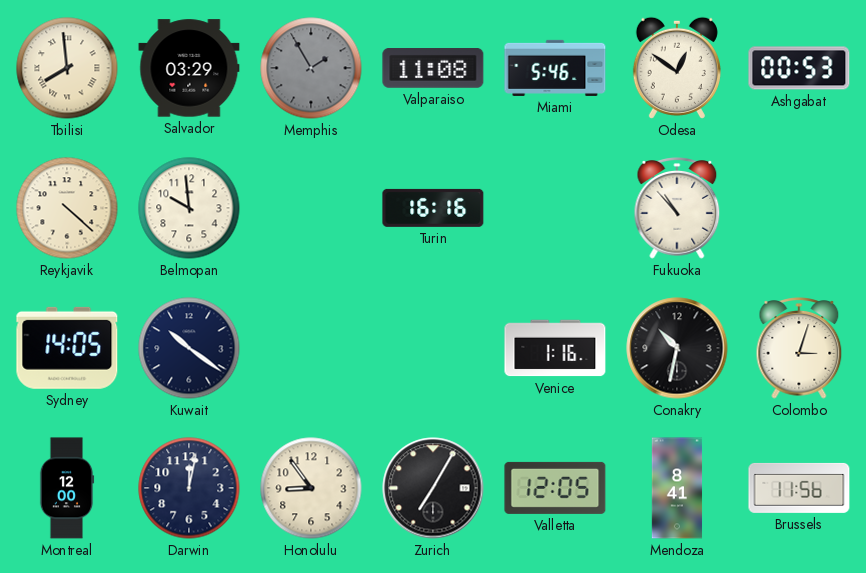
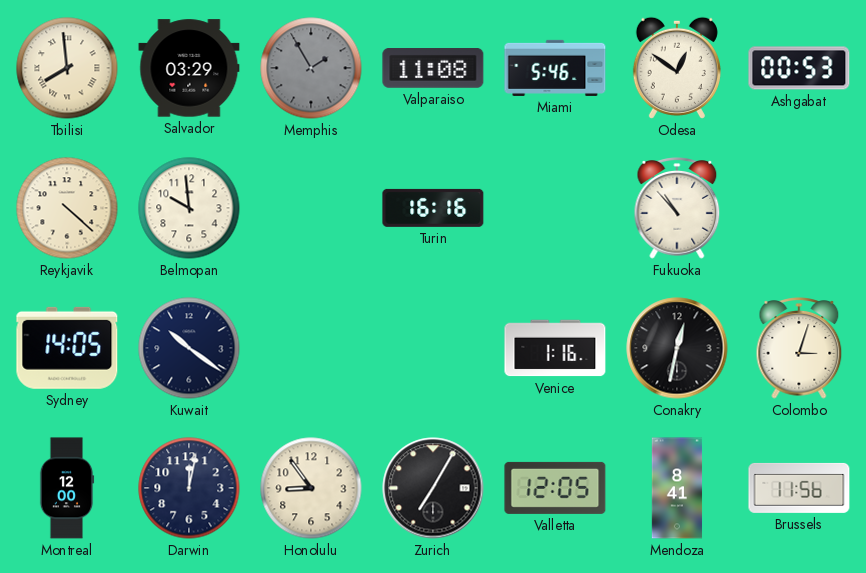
Conakry: 10:32 -> 12:32 (677, 348)
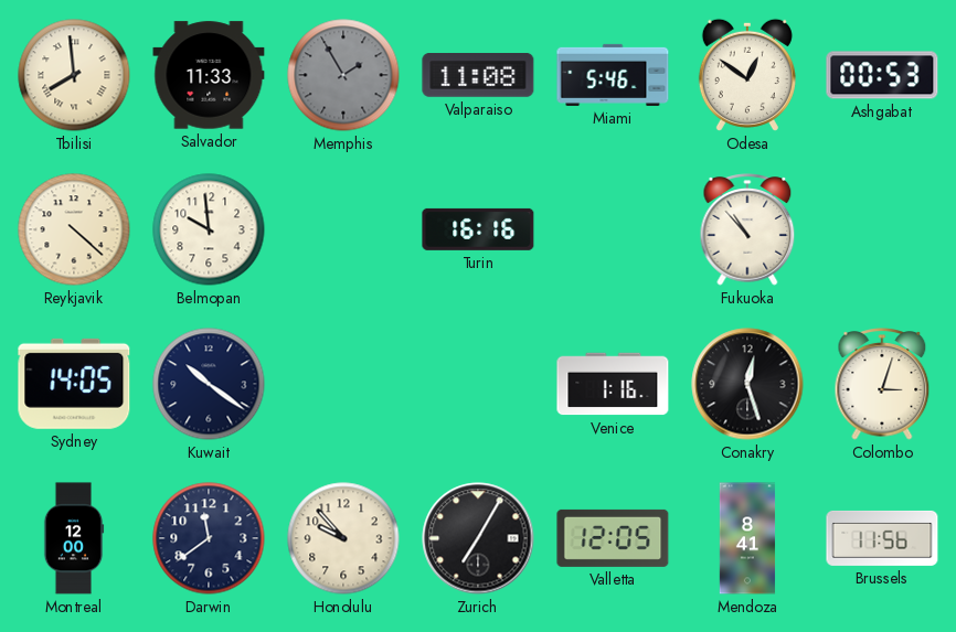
Salvador: 03:29 -> 11:33 (209, 75)
Conakry: 12:32 -> 12:27 (747, 384)
Darwin: 12:02 -> 11:39 (209, 538)
Honolulu: 8:54 -> 9:53 (343, 538)
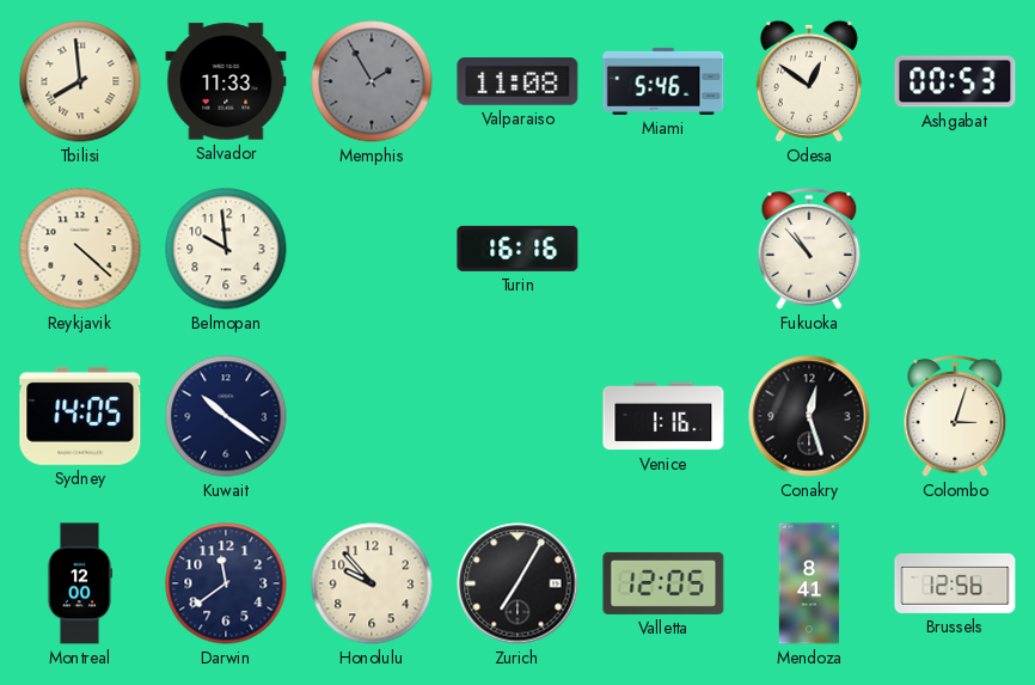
Brussels: 11:56 -> 12:56 (955, 583)
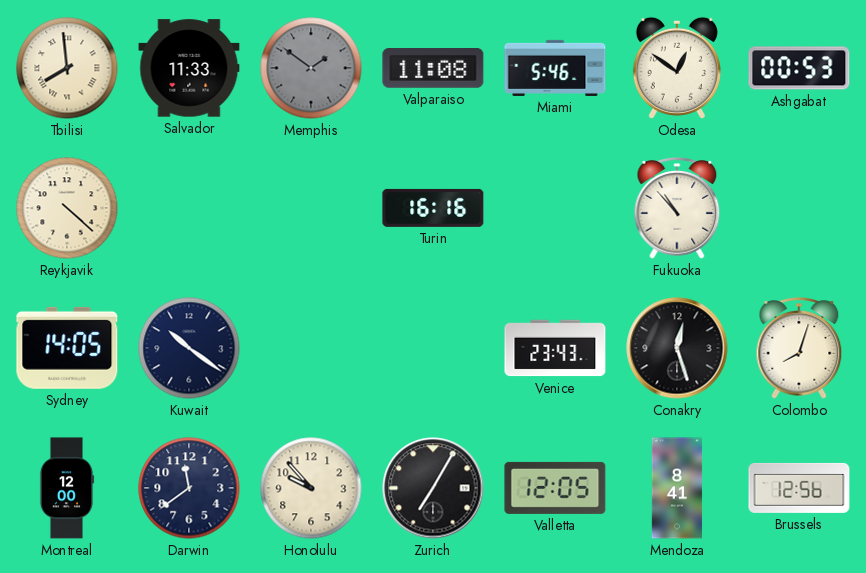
Memphis: 1:55 -> 1:51 (311, 68)
Belmopan: 9:59 -> none (226, 249)
Venice: 1:16 -> 23:43 (555, 348)
Colombo: 3:03 -> 8:03 (799, 348)
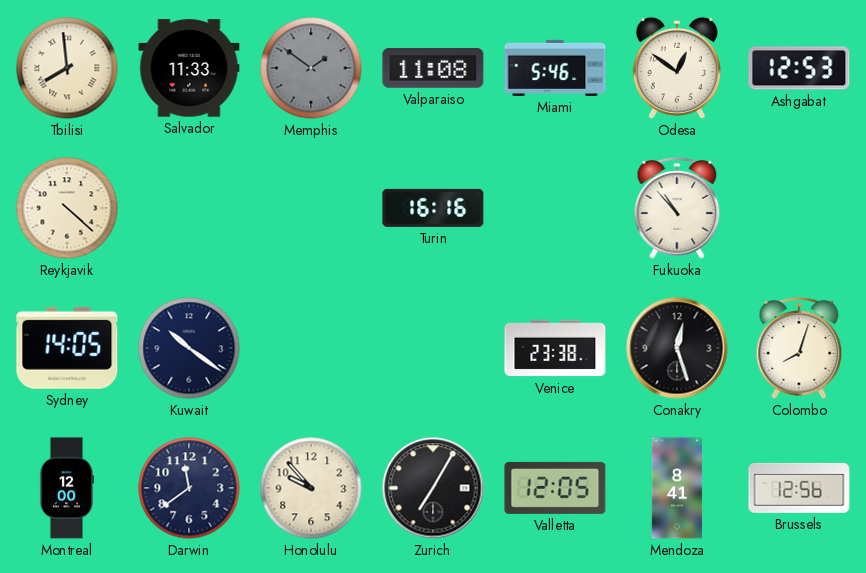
Ashgabat: 00:53 -> 12:53 (799, 68)
Venice: 23:43 -> 23:38 (555, 348)
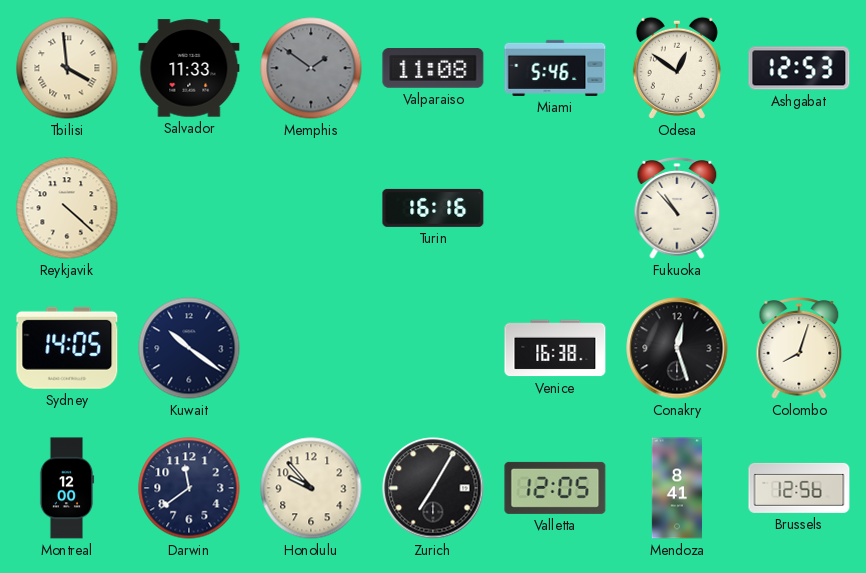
Tbilisi: 7:59 -> 3:59 (67, 68)
Venice: 23:38 -> 16:38 (555, 348)
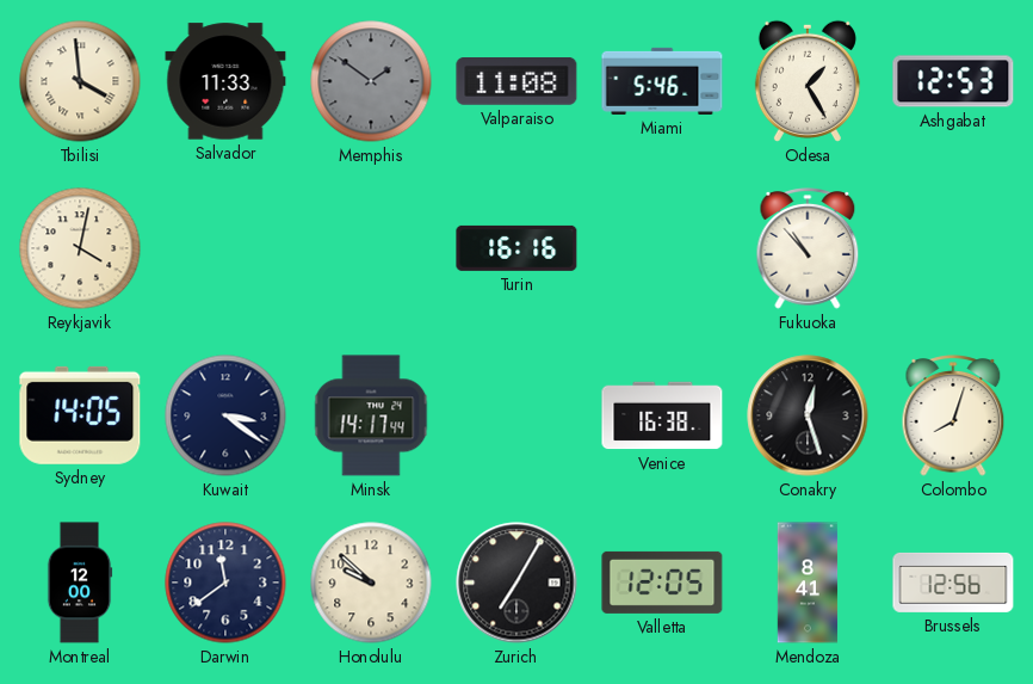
Odesa: 12:51 -> 1:25 (808, 81)
Reykjavik: 4:22 -> 4:02 (80, 248)
Kuwait: 10:21 -> 3:21 (225, 415)
Minsk: none -> 14:17 (371, 415)
Honolulu: 9:53 -> 9:52 (371, 583)
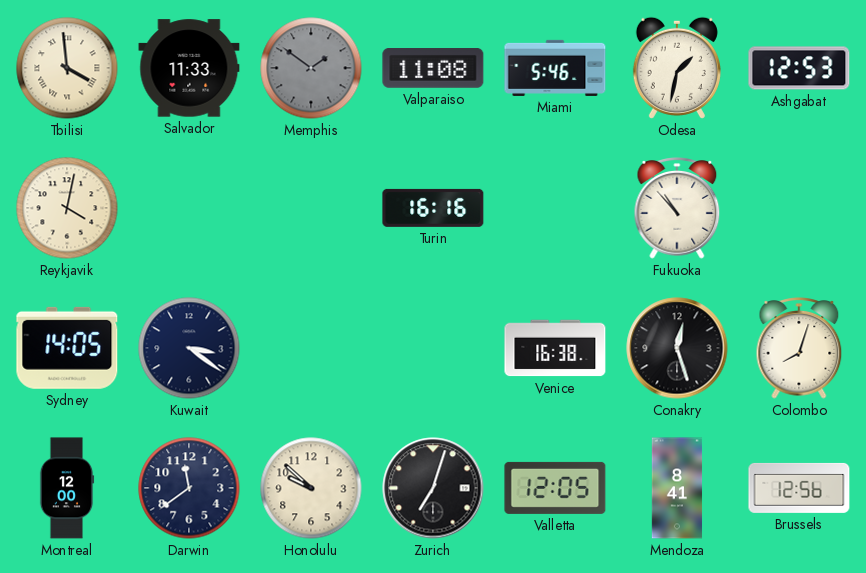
Odesa: 1:25 -> 1:32 (677, 68)
Minsk: 14:17 -> none (371, 415)
Zurich: 7:05 -> 7:03 (433, 488)
